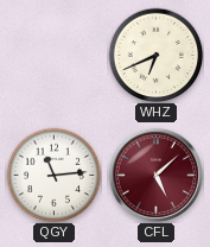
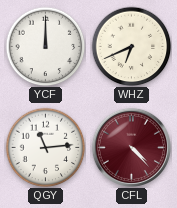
YCF: none -> 12:00 (45, 46)
CFL: 5:08 -> 4:23 (131, 147)
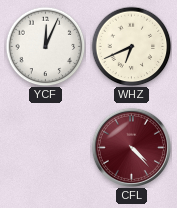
YCF: 12:00 -> 12:04 (45, 46)
QGY: 11:14 -> none (45, 147)
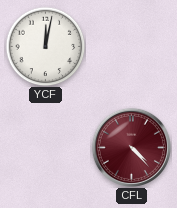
YCF: 12:04 -> 12:02 (45, 46)
WHZ: 6:41 -> none (131, 46)
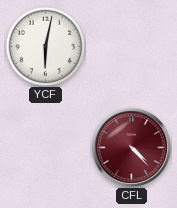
YCF: 12:02 -> 6:02 (45, 46)
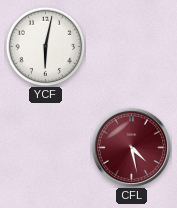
CFL: 4:23 -> 4:28 (131, 147)
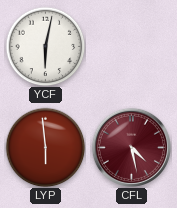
LYP: none -> 5:59 (45, 147)
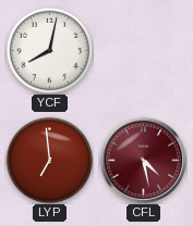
YCF: 6:02 -> 8:02 (49, 50)
LYP: 5:59 -> 6:59 (49, 160)
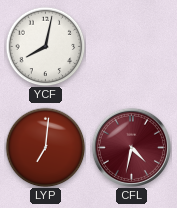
LYP: 6:59 -> 7:01 (45, 147)
CFL: 4:28 -> 4:32 (131, 147)
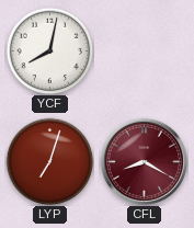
LYP: 7:01 -> 7:03 (49, 161)
CFL: 4:32 -> 8:20 (144, 161)
